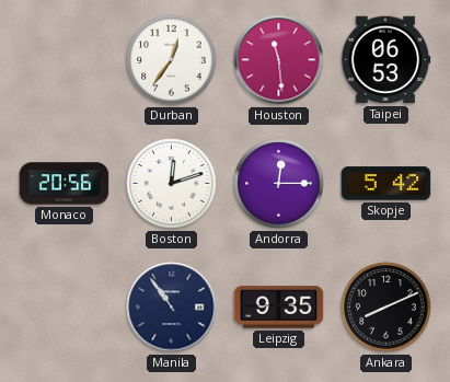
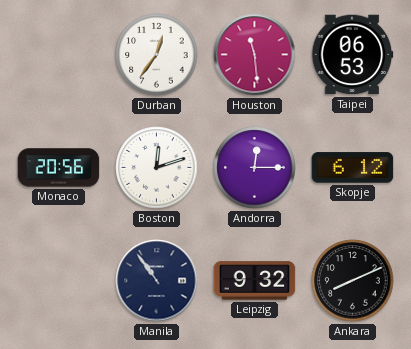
Skopje: 5:42 -> 6:12 (353, 168)
Leipzig: 9:35 -> 9:32 (255, 281)
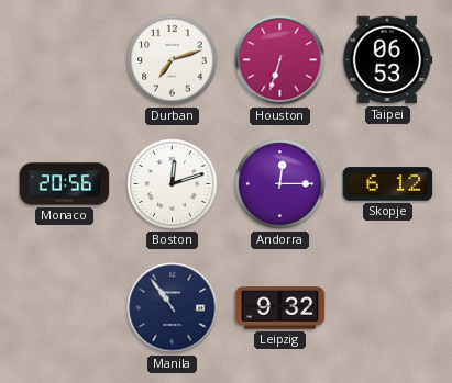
Durban: 12:36 -> 7:12 (173, 60)
Houston: 11:29 -> 6:33 (280, 60)
Ankara: 8:11 -> none (353, 281)
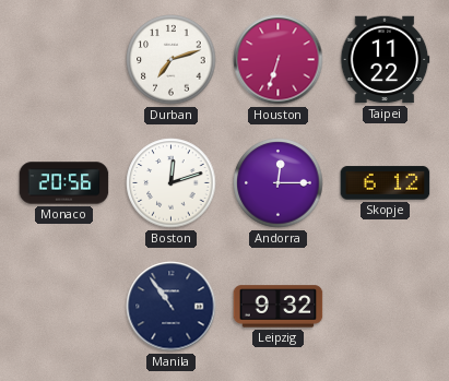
Taipei: 06:53 -> 11:22 (385, 60)
